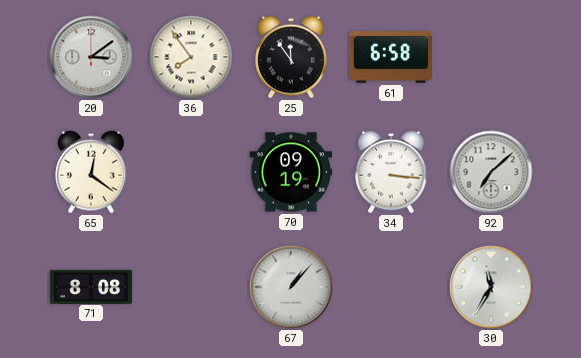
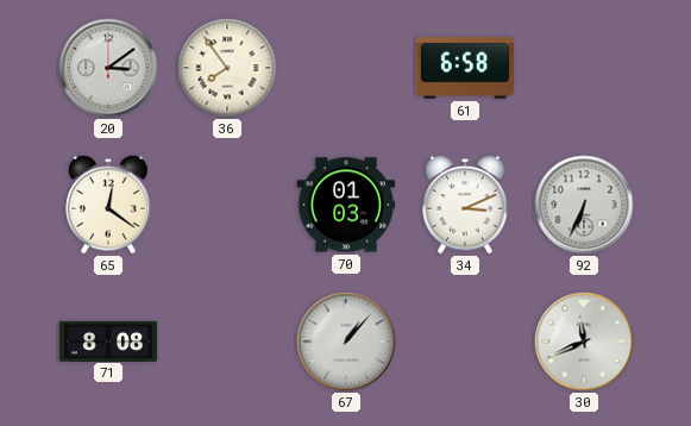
25: 11:54 -> none (291, 57)
70: 09:19 -> 01:03 (345, 205)
34: 3:16 -> 3:11 (465, 205)
92: 7:08 -> 6:34 (584, 205)
30: 11:35 -> 11:41 (584, 342)
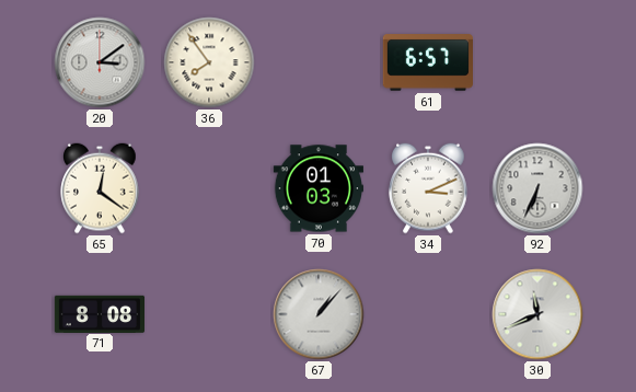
61: 6:58 -> 6:57 (427, 62)
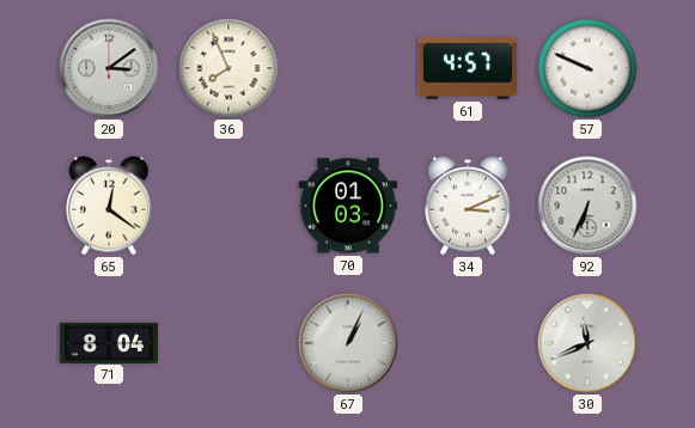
36: 7:54 -> 7:56 (228, 68)
61: 6:57 -> 4:57 (467, 68)
57: none -> 9:49 (587, 68)
71: 8:08 -> 8:04 (109, 342)
67: 1:07 -> 1:04 (348, 343)
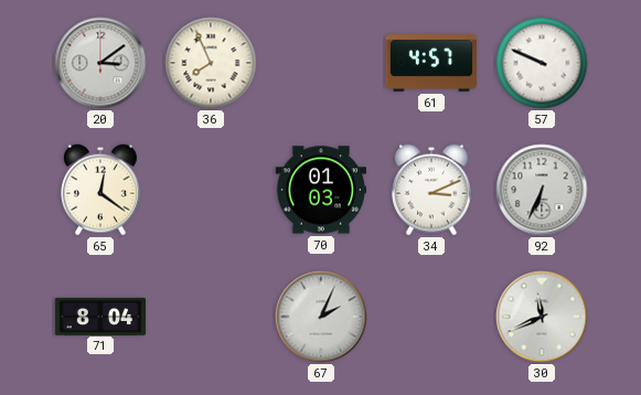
67: 1:04 -> 2:04 (321, 317)
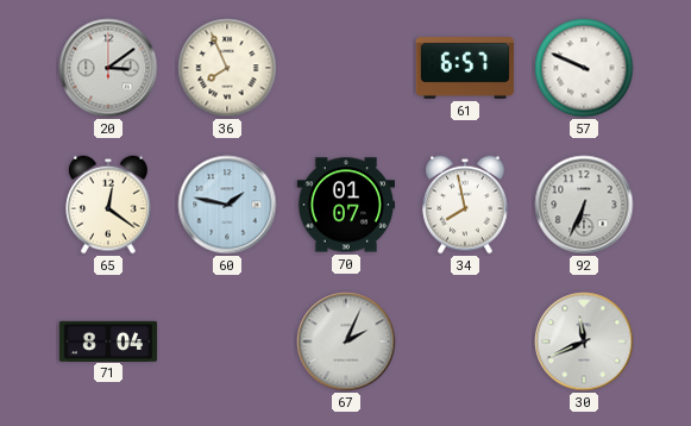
61: 4:57 -> 6:57 (464, 68)
60: none -> 1:47 (227, 205)
70: 01:03 -> 01:07 (345, 205)
34: 3:11 -> 7:58 (465, 205)
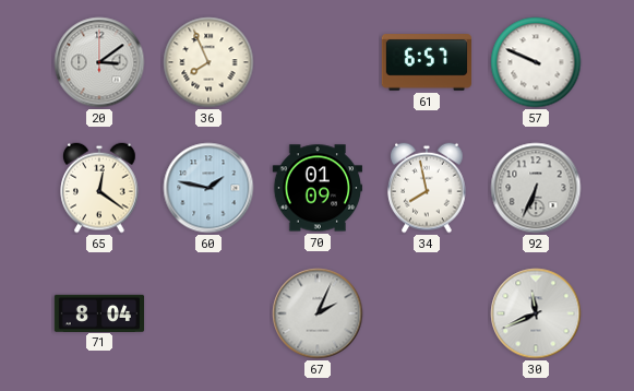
70: 01:07 -> 01:09 (316, 188)
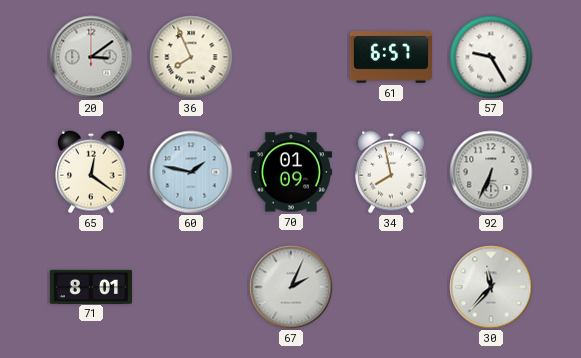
57: 9:49 -> 9:25 (491, 57)
71: 8:04 -> 8:01 (91, 286)
30: 11:41 -> 11:37 (491, 287)
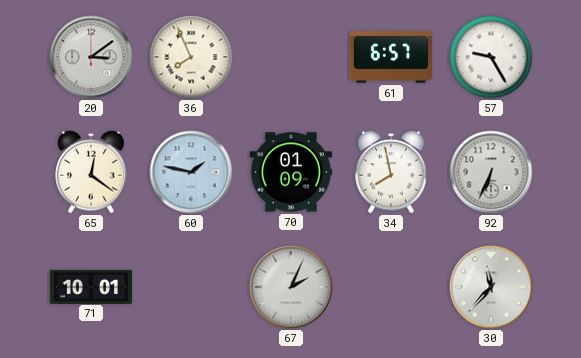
71: 8:01 -> 10:01 (91, 286)
